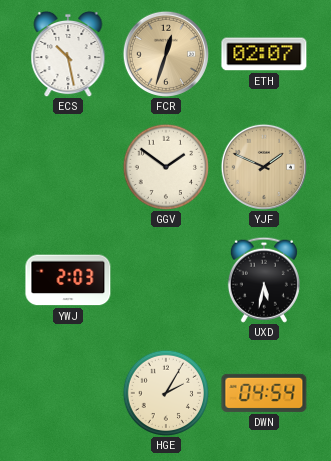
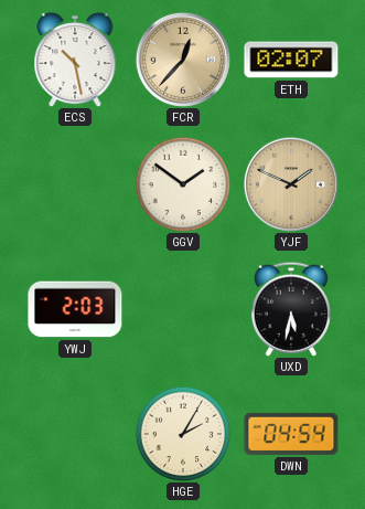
FCR: 12:33 -> 12:37 (183, 60)
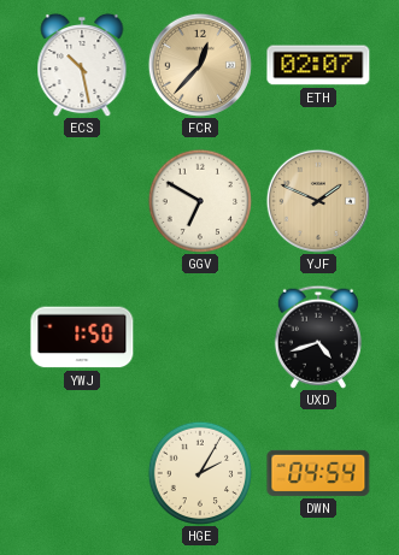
GGV: 1:51 -> 6:50 (200, 201)
YWJ: 2:03 -> 1:50 (82, 337)
UXD: 5:32 -> 4:42 (318, 337)
